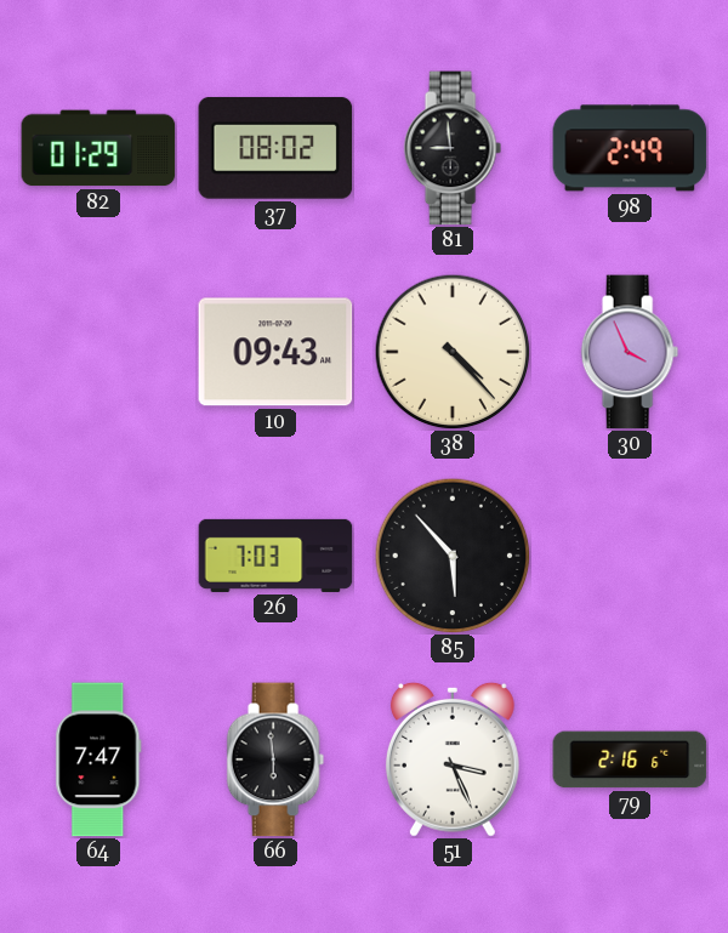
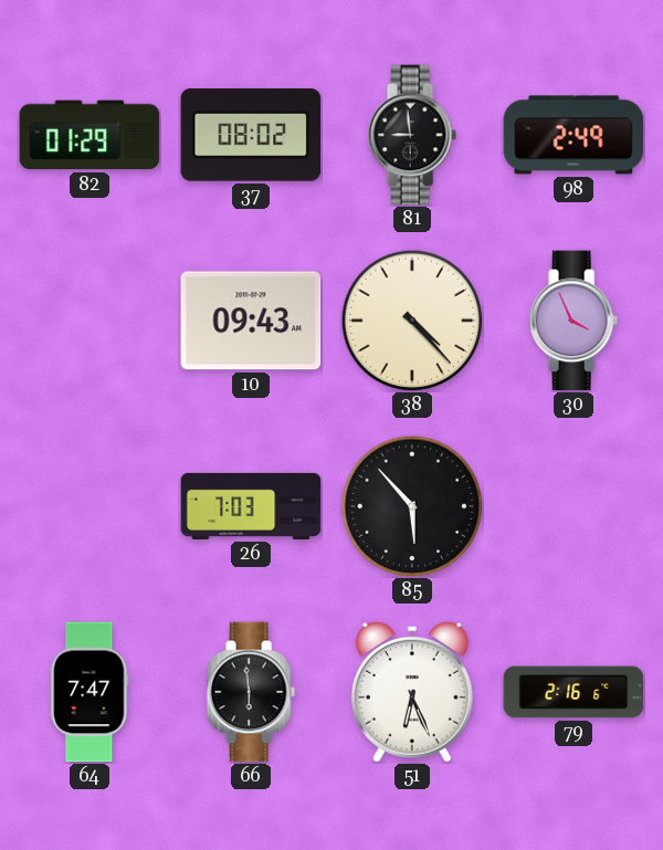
51: 3:26 -> 6:26 (412, 692)
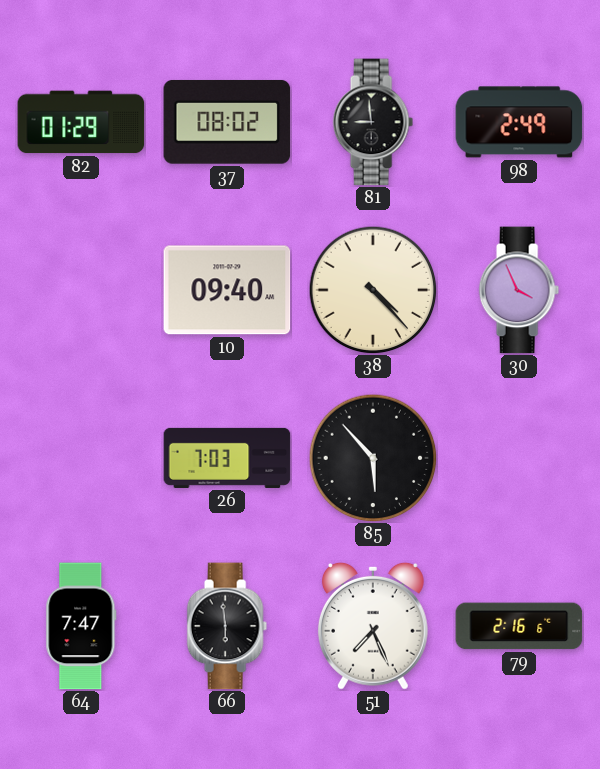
10: 09:43 -> 09:40 (227, 290)
51: 6:26 -> 7:26 (373, 626)
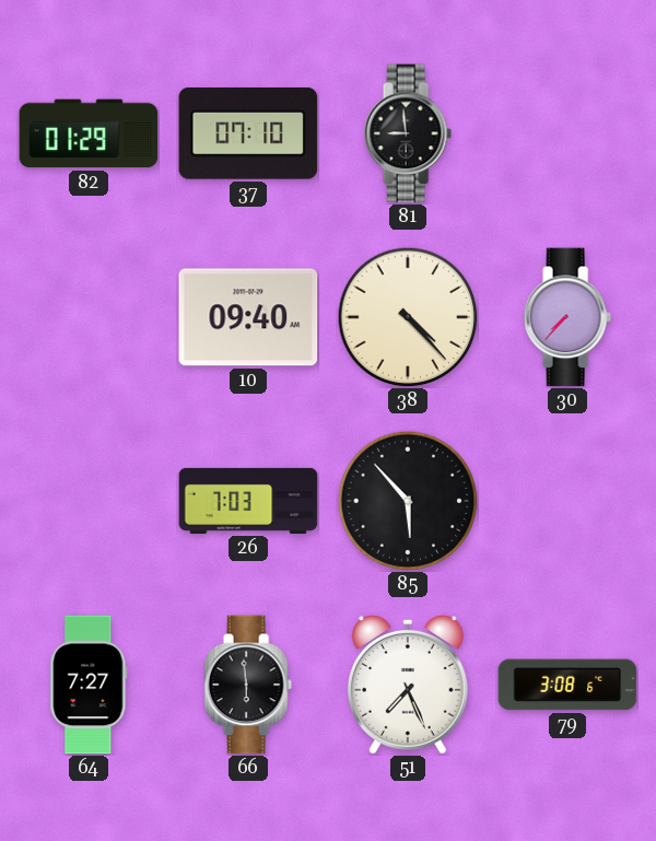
37: 08:02 -> 07:10 (248, 133)
98: 2:49 -> none (519, 122)
30: 3:56 -> 7:37 (567, 317)
64: 7:47 -> 7:27 (89, 685)
79: 2:16 -> 3:08 (567, 685)
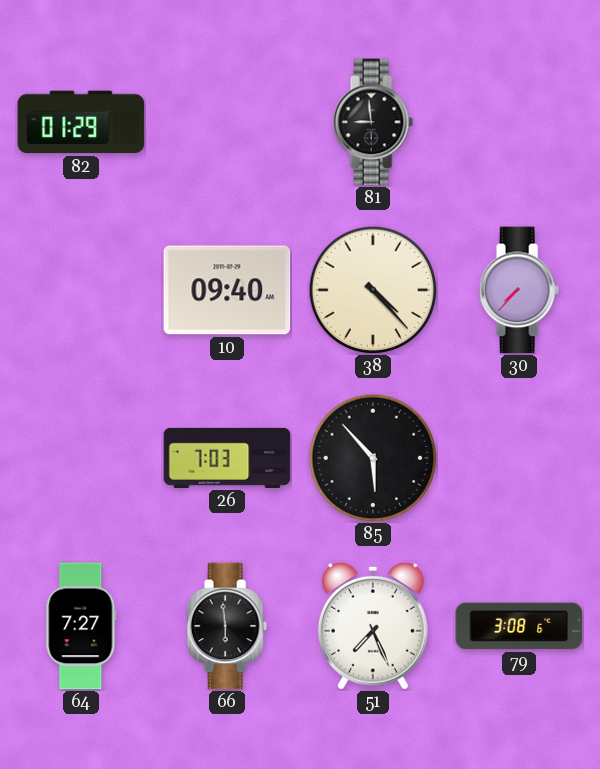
37: 07:10 -> none (248, 133)
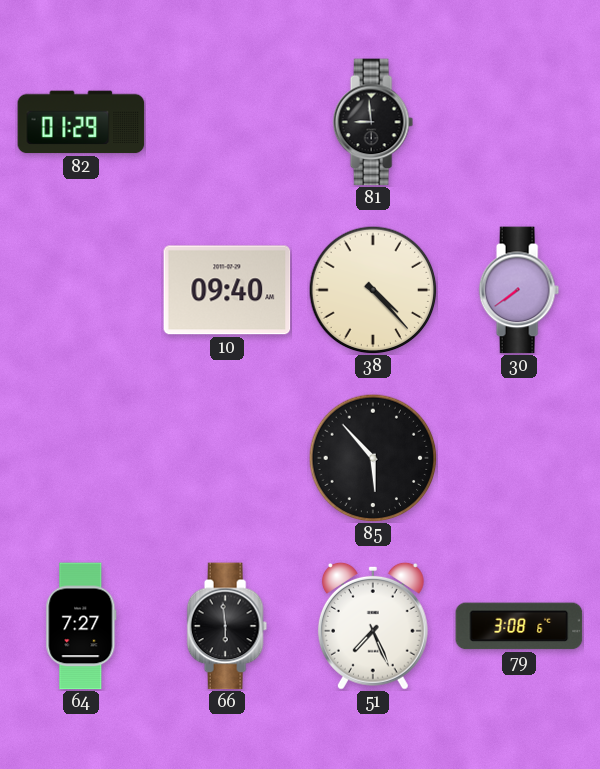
30: 7:37 -> 7:39 (519, 290)
26: 7:03 -> none (227, 458)
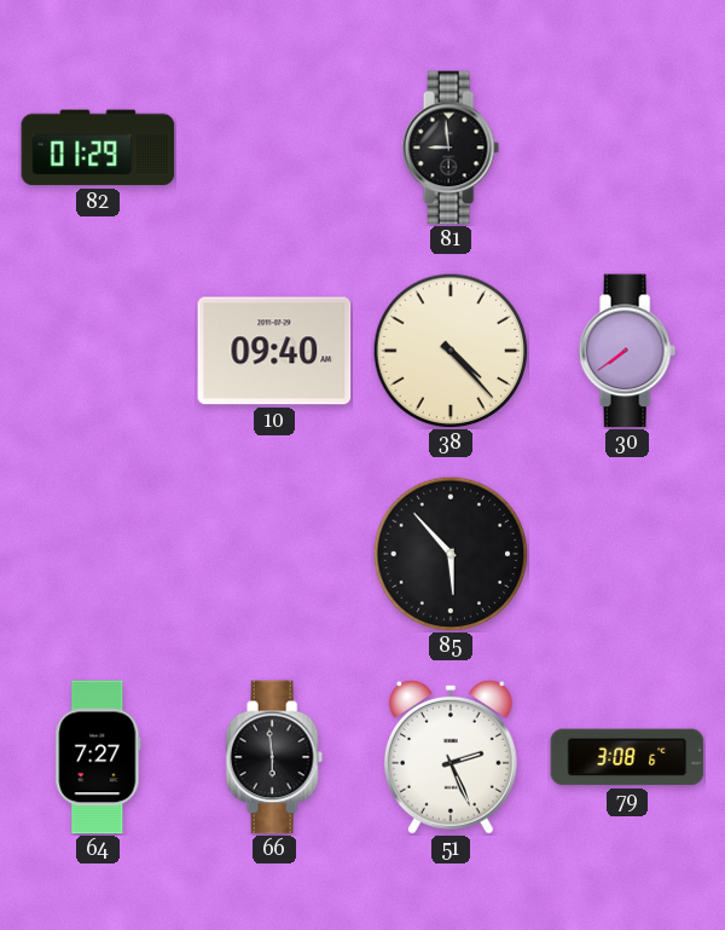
51: 7:26 -> 2:26 (451, 757)
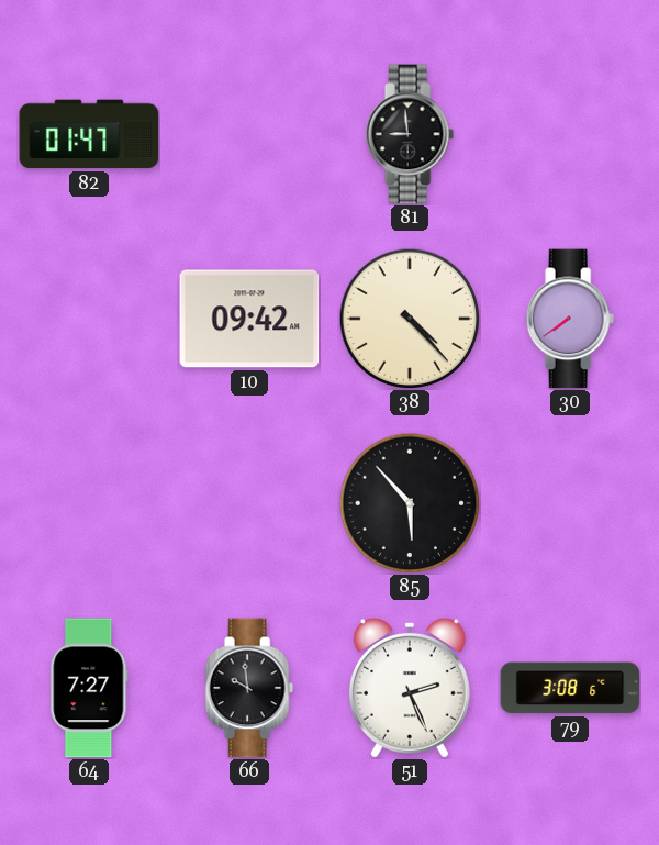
82: 01:29 -> 01:47 (89, 134)
10: 09:40 -> 09:42 (249, 319)
66: 5:59 -> 9:59 (249, 688)
